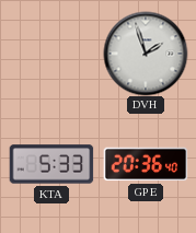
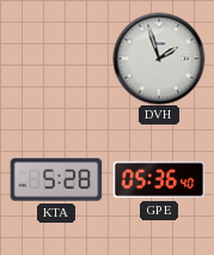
KTA: 5:33 -> 5:28 (56, 180)
GPE: 20:36 -> 05:36 (159, 180)
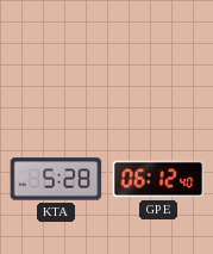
DVH: 1:57 -> none (159, 59)
GPE: 05:36 -> 06:12 (158, 179)
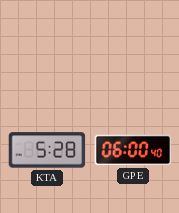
GPE: 06:12 -> 06:00 (133, 150)
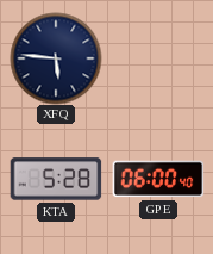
XFQ: none -> 5:46 (56, 58)
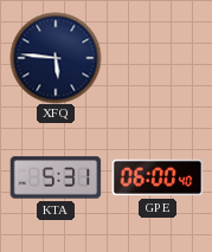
KTA: 5:28 -> 5:31 (56, 177)
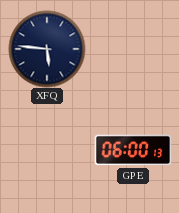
KTA: 5:31 -> none (56, 177)
GPE: 06:00:40 -> 06:00:13 (133, 150)
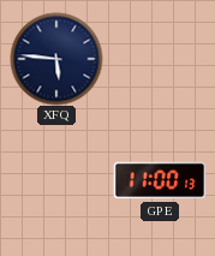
GPE: 06:00 -> 11:00 (160, 180)
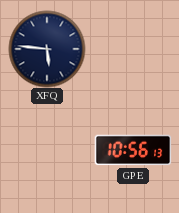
GPE: 11:00 -> 10:56 (133, 150)
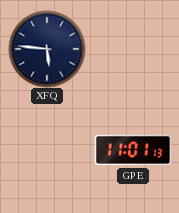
GPE: 10:56 -> 11:01 (133, 150)
